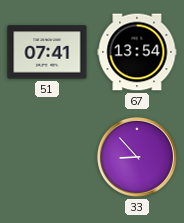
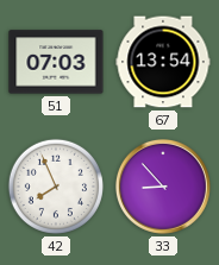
51: 07:41 -> 07:03 (56, 62)
42: none -> 7:56 (56, 187)
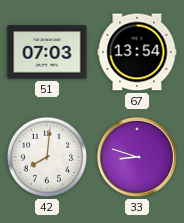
42: 7:56 -> 8:01 (47, 157)
33: 8:53 -> 8:48 (137, 157)
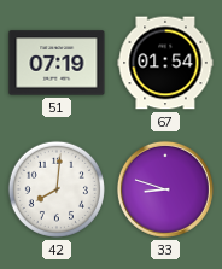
51: 07:03 -> 07:19 (57, 63)
67: 13:54 -> 01:54 (165, 63)
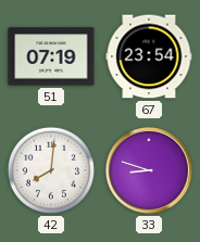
67: 01:54 -> 23:54 (149, 56)
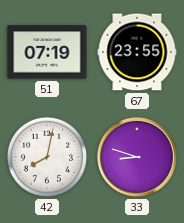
67: 23:54 -> 23:55 (137, 52)
42: 8:01 -> 8:02 (47, 157)
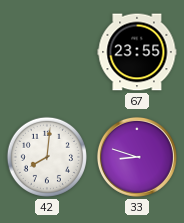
51: 07:19 -> none (47, 52)
42: 8:02 -> 8:01 (47, 157)
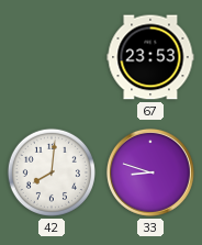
67: 23:55 -> 23:53 (150, 57)
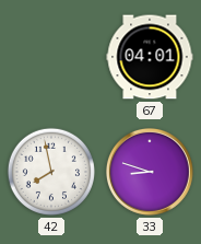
67: 23:53 -> 04:01 (150, 57)
42: 8:01 -> 7:58 (51, 172)
